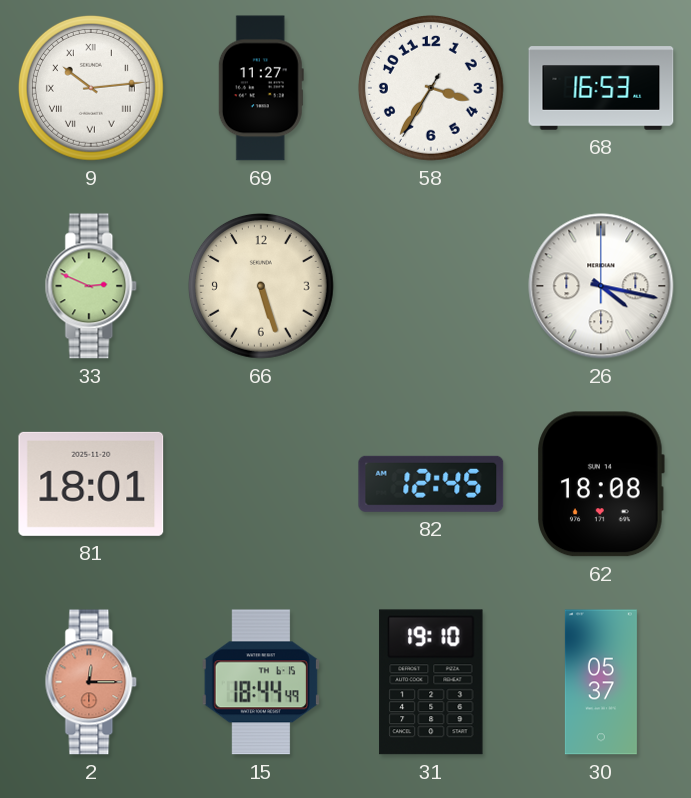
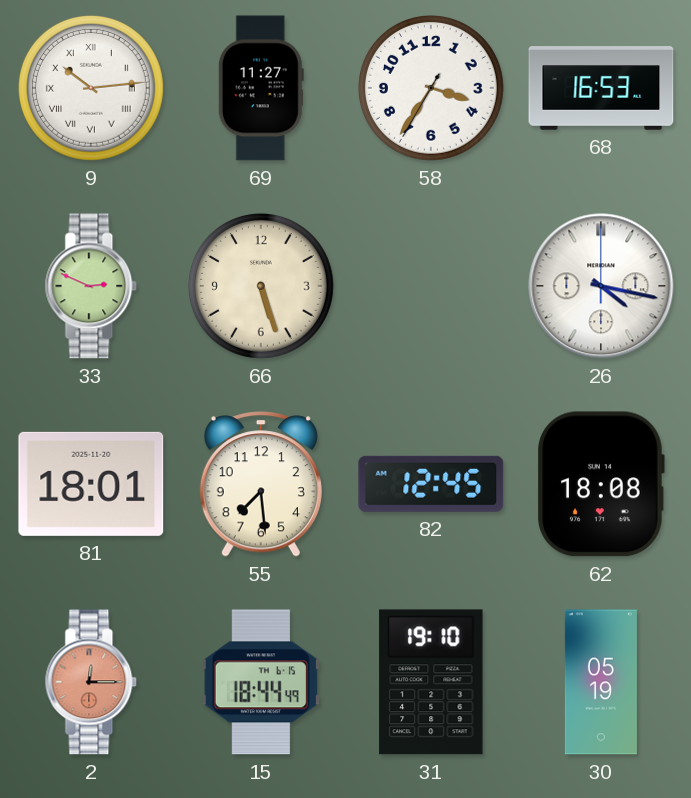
55: none -> 7:29 (261, 484)
30: 05:37 -> 05:19 (601, 682)
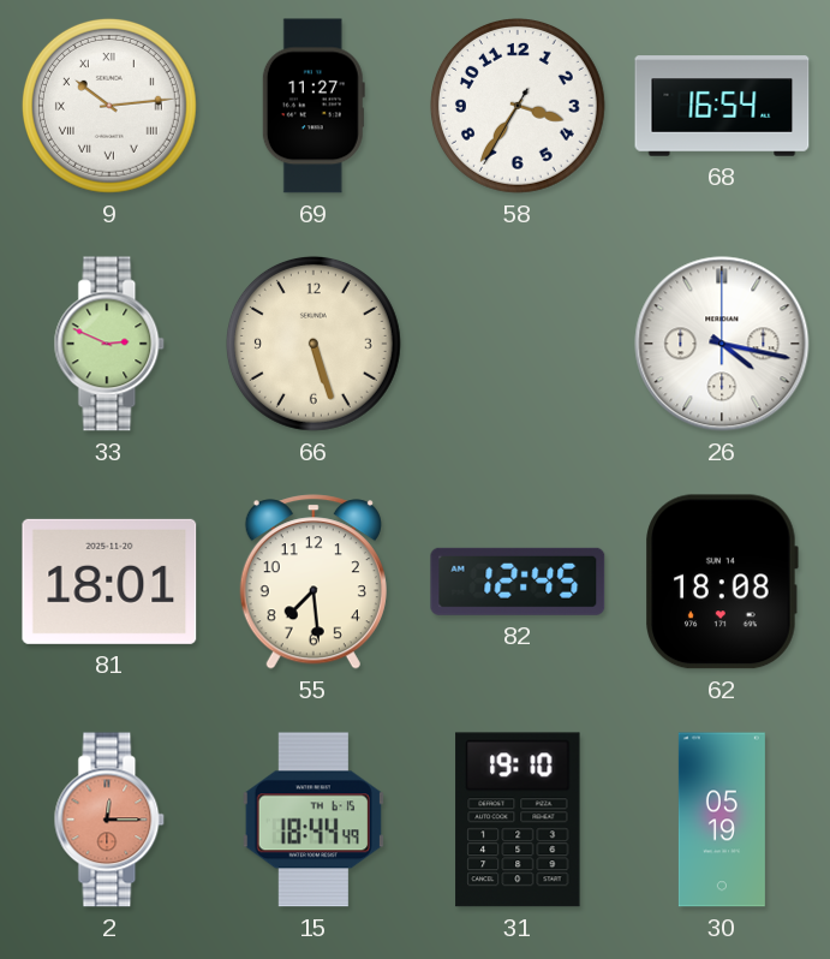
68: 16:53 -> 16:54 (722, 106)
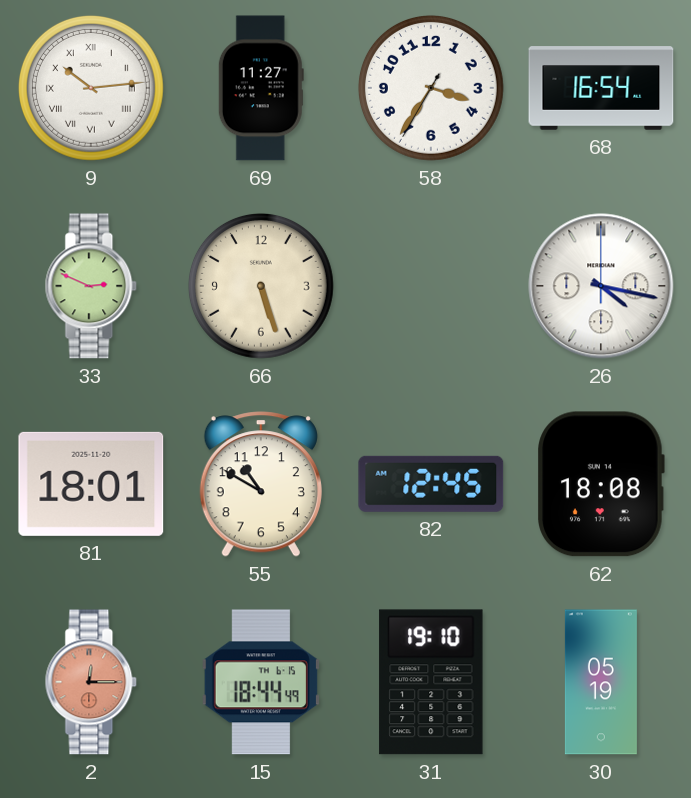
55: 7:29 -> 10:50 (261, 484)
